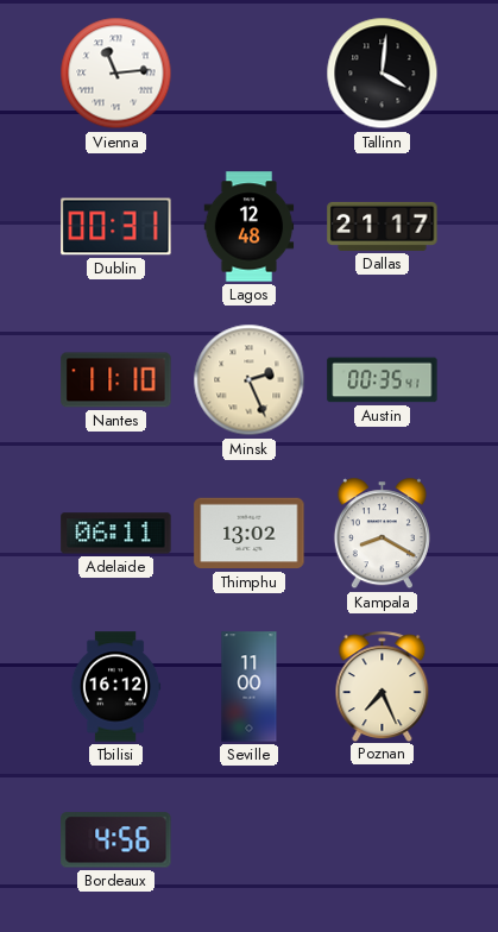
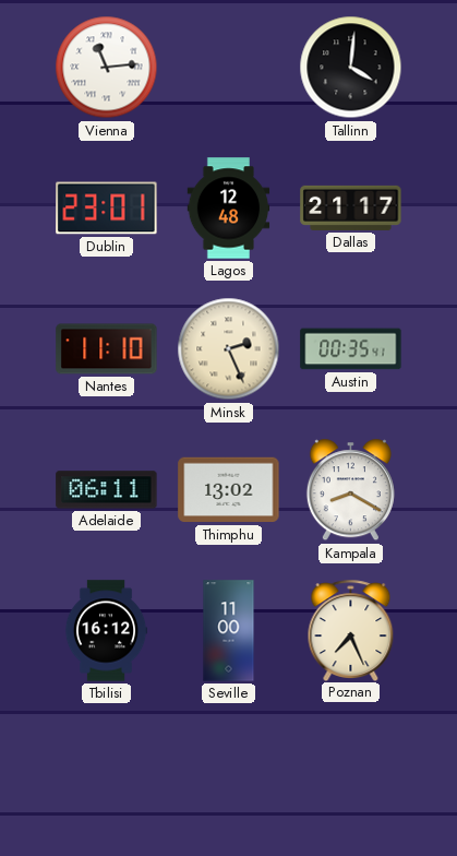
Dublin: 00:31 -> 23:01 (107, 209)
Bordeaux: 4:56 -> none (116, 840)
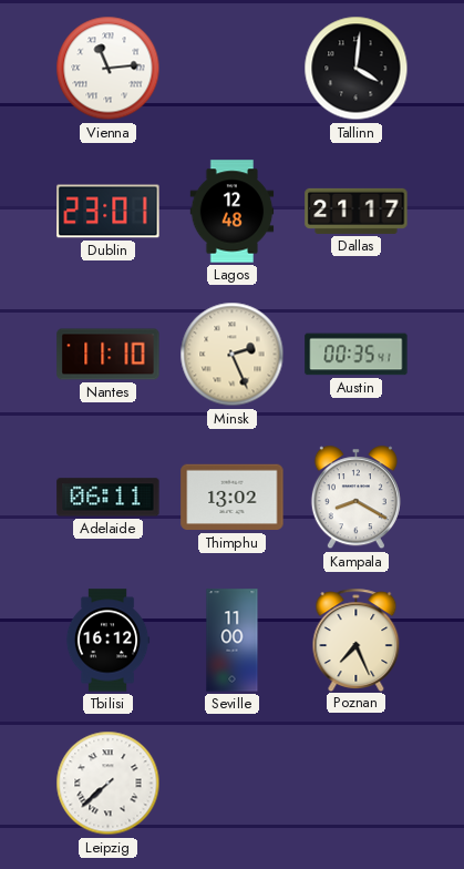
Leipzig: none -> 7:38 (109, 784)
